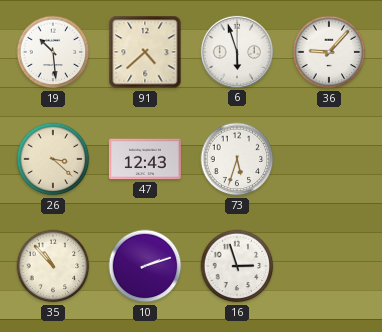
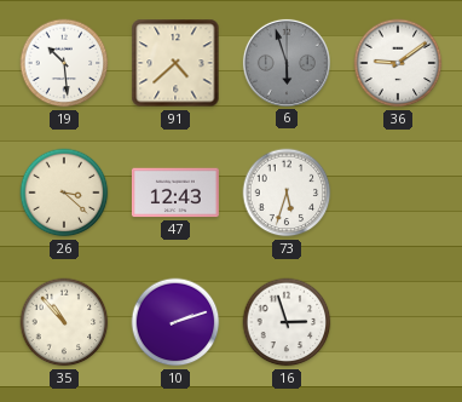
6 dial: white -> grey (287, 63)
36: 9:07 -> 9:09 (398, 63)
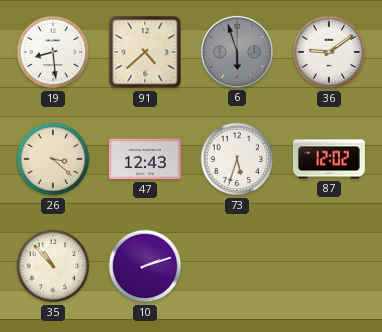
19: 10:29 -> 8:29 (53, 52)
87: none -> 12:02 (329, 159)
16: 2:57 -> none (287, 322)
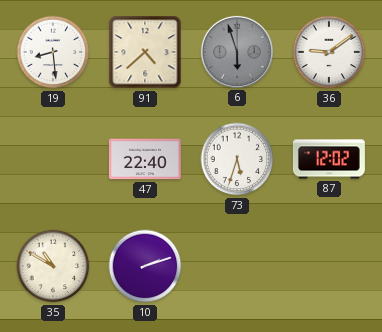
26: 3:22 -> none (53, 159)
47: 12:43 -> 22:40 (145, 159)
35: 10:53 -> 10:50 (53, 266)
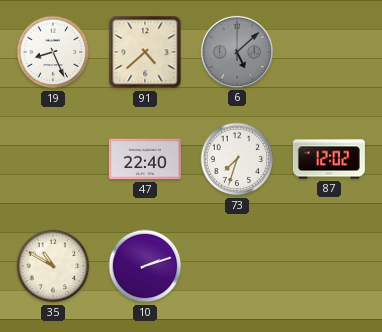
19: 8:29 -> 8:26 (53, 52)
6: 5:57 -> 5:08 (237, 52)
36: 9:09 -> none (329, 52)
73: 5:33 -> 7:33 (237, 159)
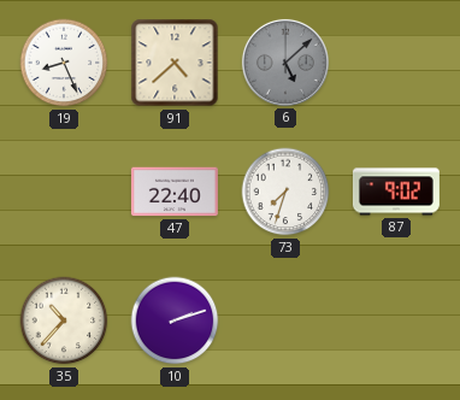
87: 12:02 -> 9:02 (396, 192)
35: 10:50 -> 10:37 (64, 320)
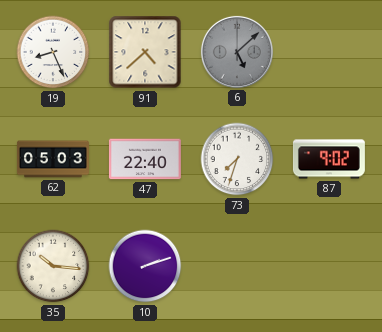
62: none -> 05:03 (53, 159)
35: 10:37 -> 10:16 (53, 266)
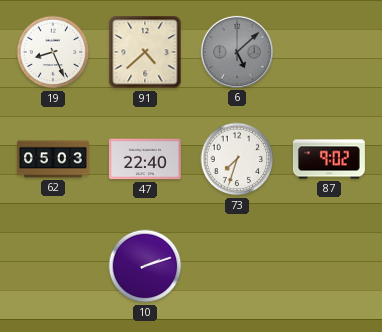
35: 10:16 -> none (53, 266)
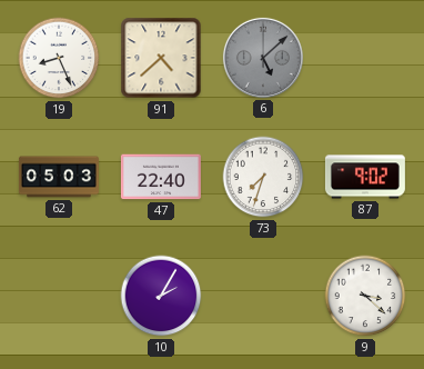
10: 2:12 -> 2:05 (161, 296)
9: none -> 3:22 (365, 296)
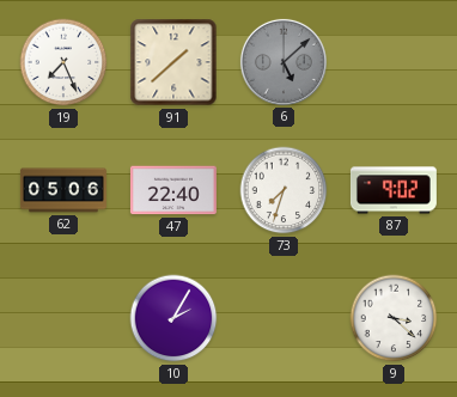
19: 8:26 -> 7:26 (63, 62)
91: 4:38 -> 1:38 (173, 62)
62: 05:03 -> 05:06 (63, 190)
